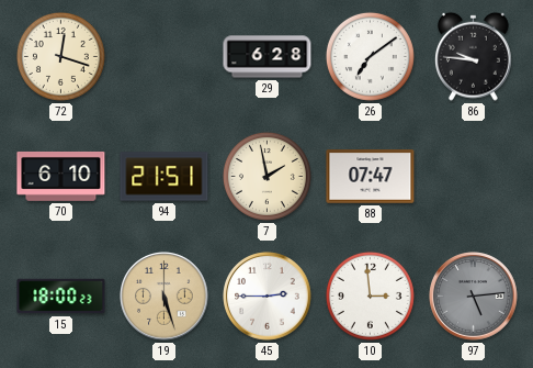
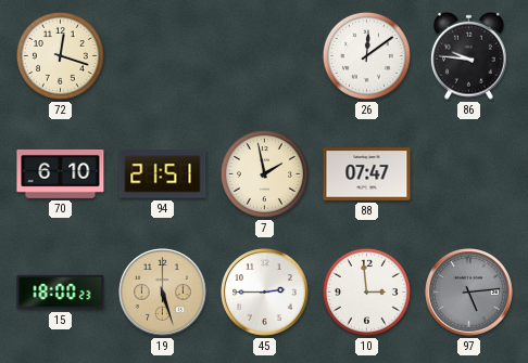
29: 6:28 -> none (268, 57)
26: 7:09 -> 12:09 (366, 55)
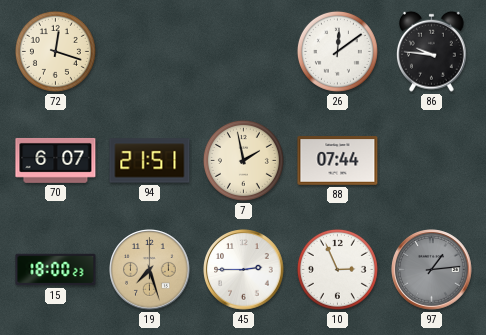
70: 6:10 -> 6:07 (56, 160)
88: 07:47 -> 07:44 (338, 161)
19: 5:27 -> 7:27 (150, 270)
10: 2:59 -> 2:56 (337, 269)
97: 5:14 -> 1:14 (432, 270)
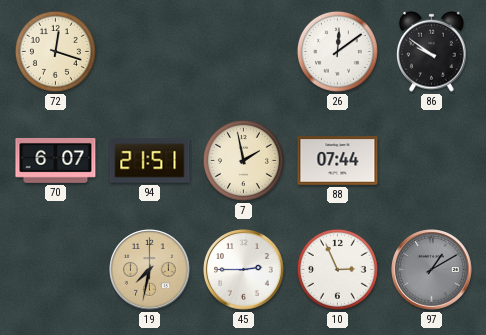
86: 9:46 -> 9:51 (432, 51)
15: 18:00 -> none (56, 270)
19: 7:27 -> 7:32 (150, 270)
97: 1:14 -> 1:10 (432, 270)
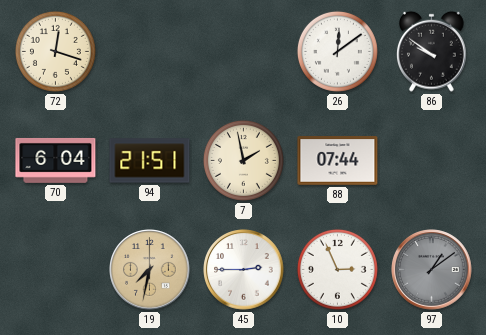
70: 6:07 -> 6:04 (56, 160)
97: 1:10 -> 1:09 (432, 270)
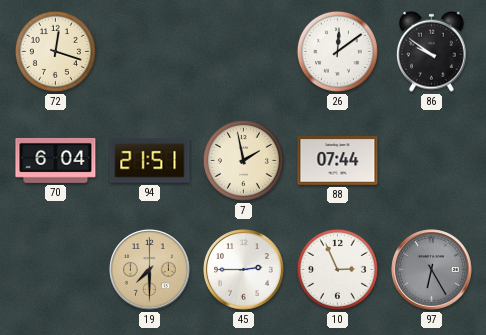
19: 7:32 -> 7:30 (150, 270)
97: 1:09 -> 6:25 (432, 270)
